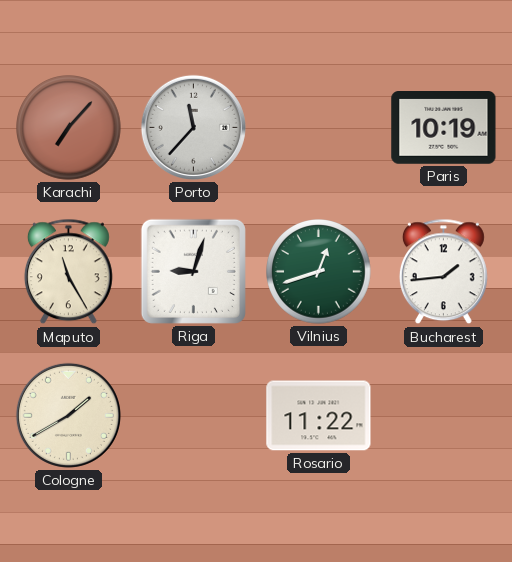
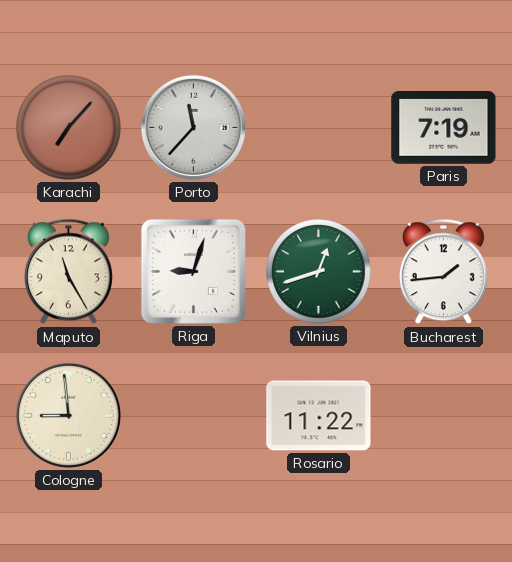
Paris: 10:19 -> 7:19 (444, 128)
Cologne: 1:40 -> 8:59 (68, 415)
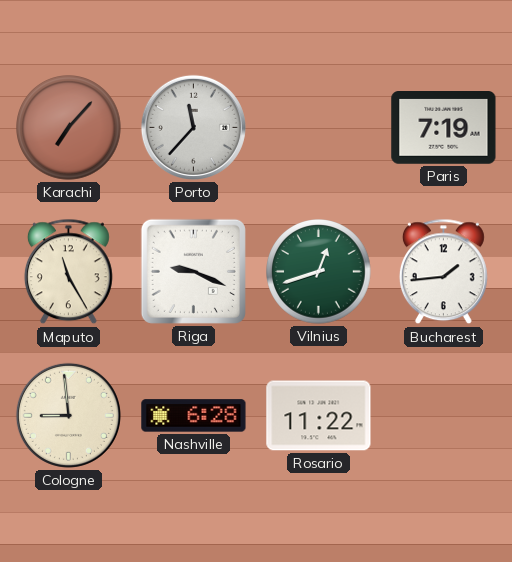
Riga: 9:03 -> 9:19 (193, 271)
Nashville: none -> 6:28 (194, 416)
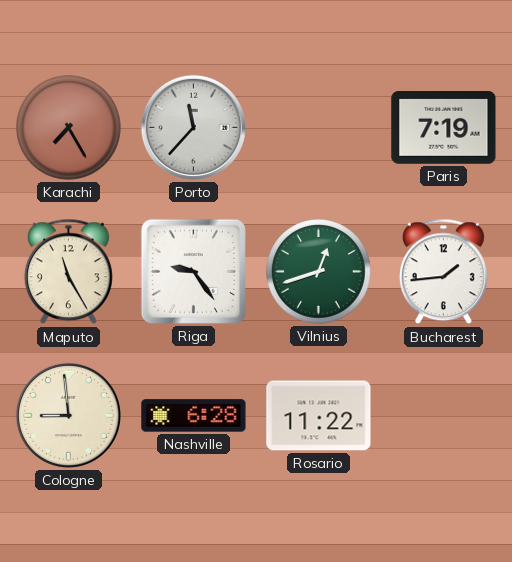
Karachi: 7:07 -> 7:25 (69, 128)
Riga: 9:19 -> 9:24 (193, 271)
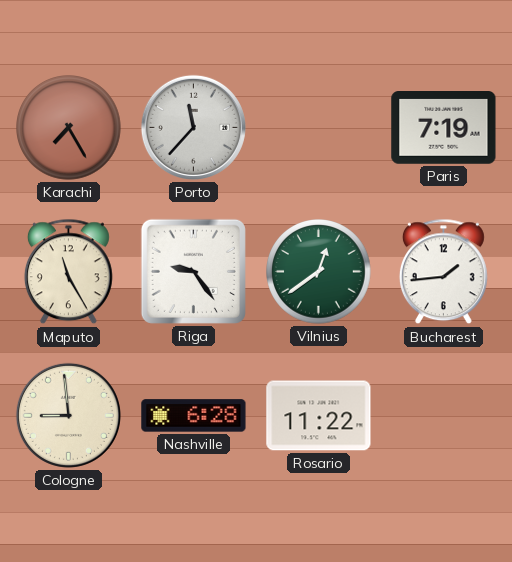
Vilnius: 12:42 -> 12:39 (319, 272)
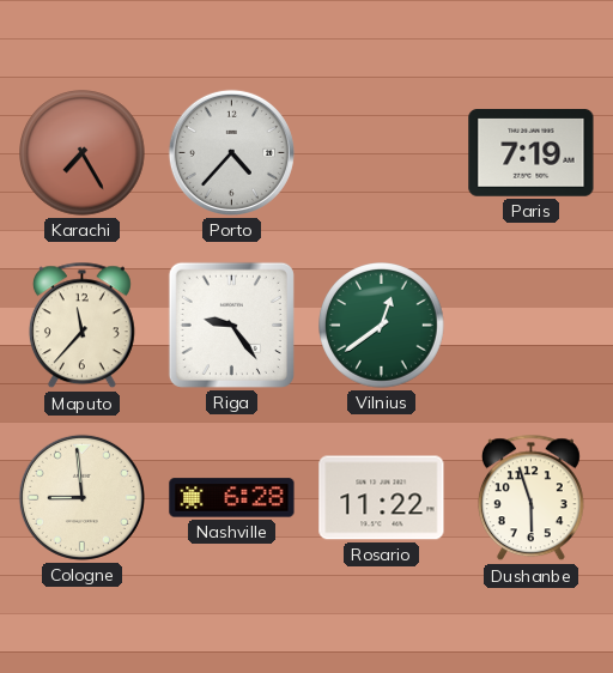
Porto: 11:37 -> 4:37 (231, 152)
Maputo: 11:25 -> 11:37 (81, 326)
Bucharest: 1:44 -> none (443, 272)
Dushanbe: none -> 5:57 (530, 498)
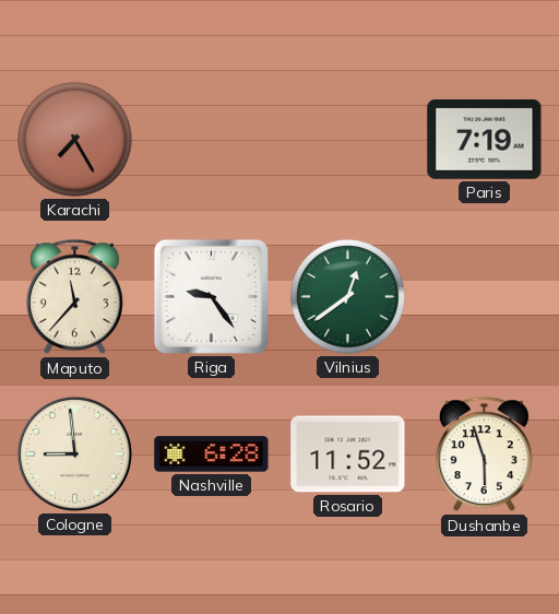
Porto: 4:37 -> none (231, 152)
Rosario: 11:22 -> 11:52 (348, 454)
